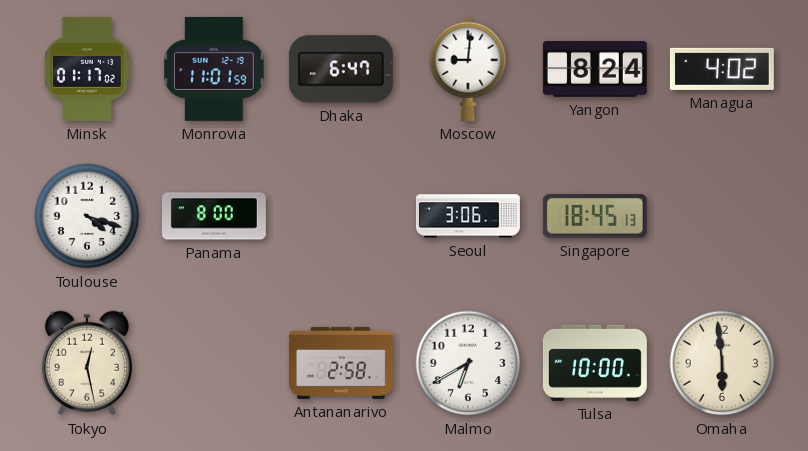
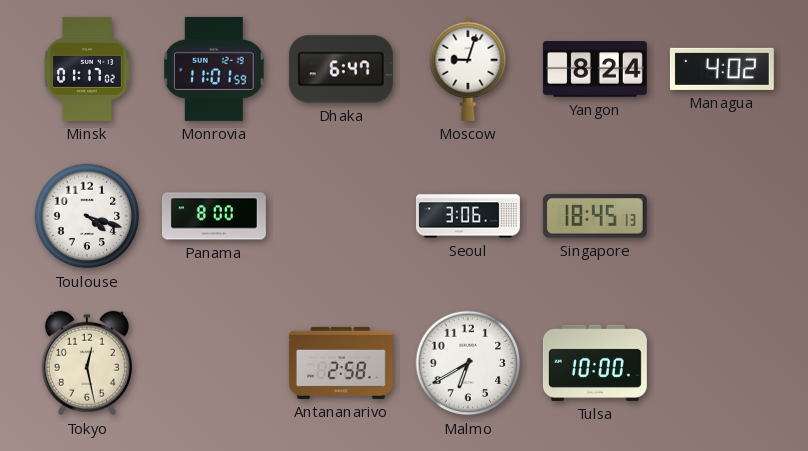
Moscow: 9:01 -> 9:03 (468, 69)
Omaha: 5:59 -> none (722, 363)
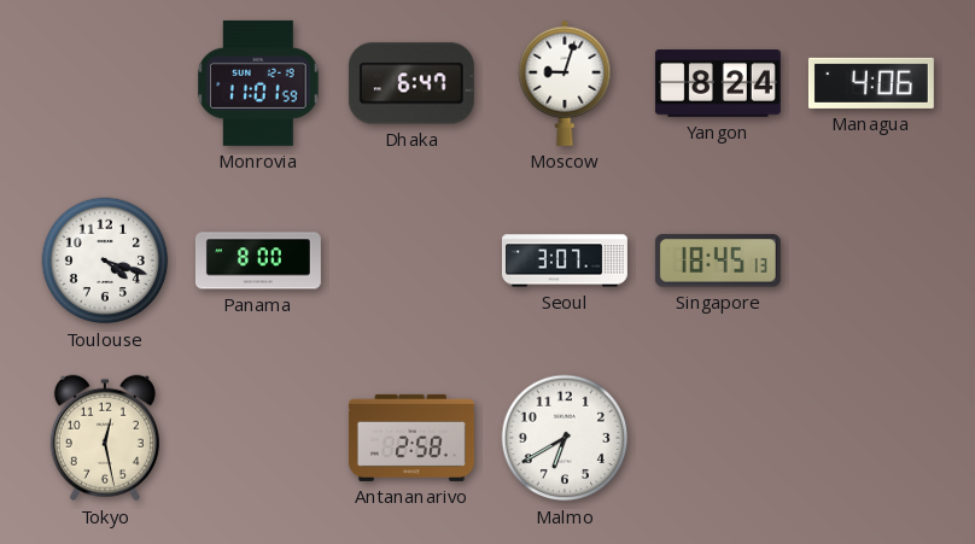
Minsk: 01:17 -> none (88, 69)
Managua: 4:02 -> 4:06 (871, 83)
Seoul: 3:06 -> 3:07 (565, 261)
Tulsa: 10:00 -> none (595, 363)
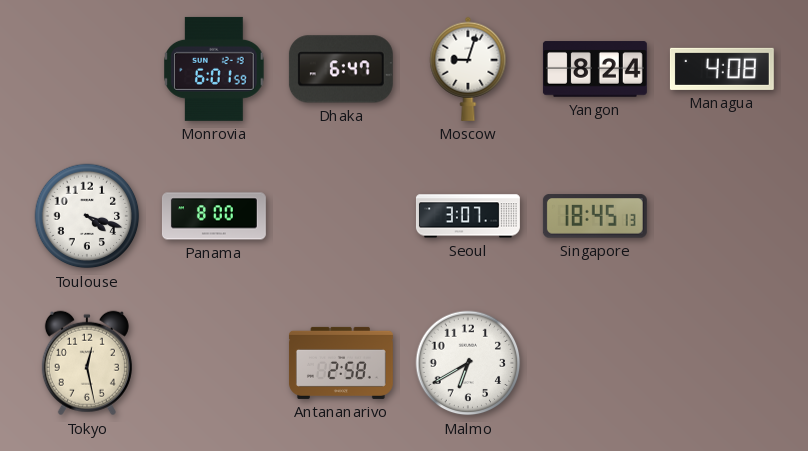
Monrovia: 11:01 -> 6:01 (214, 69)
Managua: 4:06 -> 4:08 (722, 69)
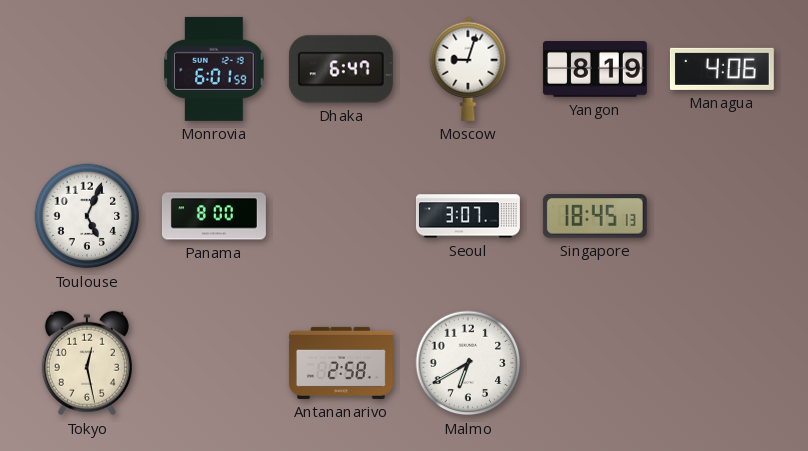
Yangon: 8:24 -> 8:19 (595, 69)
Managua: 4:08 -> 4:06 (722, 69)
Toulouse: 4:18 -> 5:04 (87, 216)
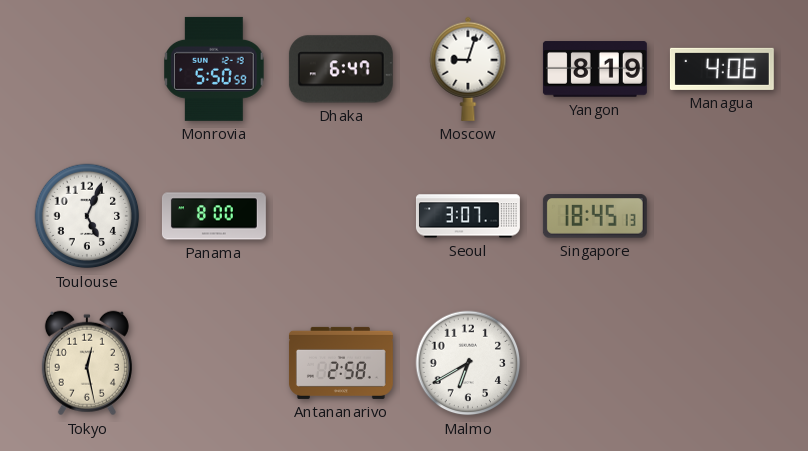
Monrovia: 6:01 -> 5:50 (214, 69)
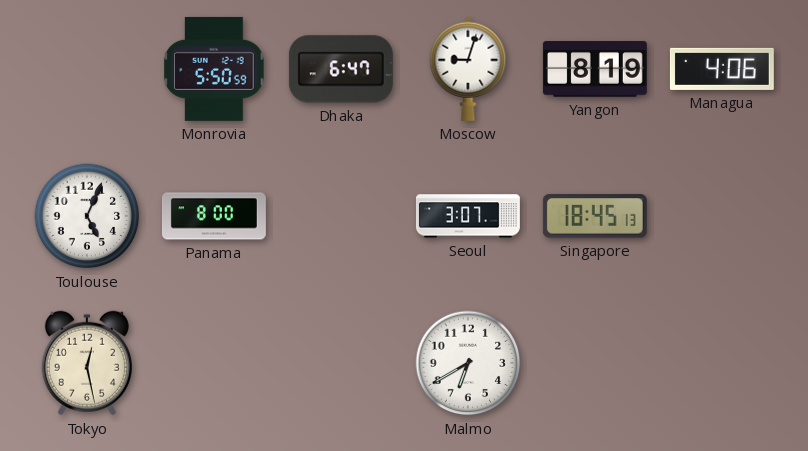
Antananarivo: 2:58 -> none (341, 363)
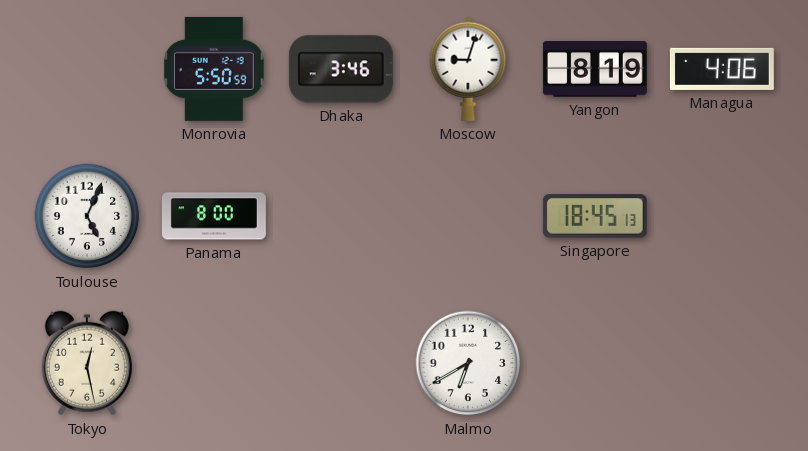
Dhaka: 6:47 -> 3:46 (341, 69)
Seoul: 3:07 -> none (468, 216)
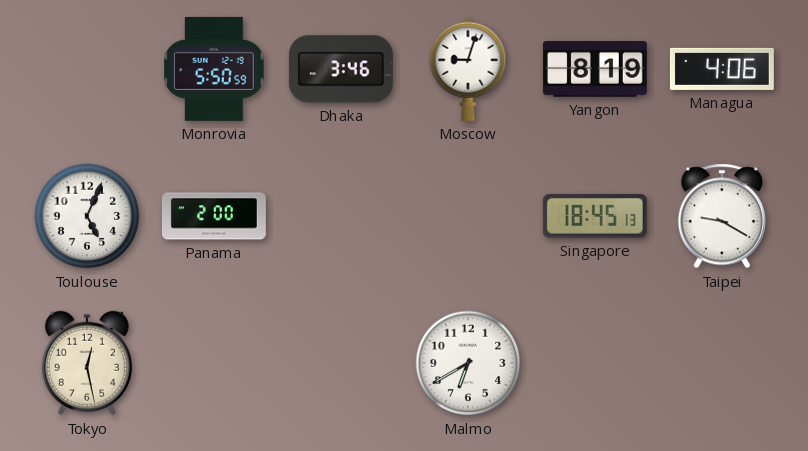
Panama: 8:00 -> 2:00 (214, 216)
Taipei: none -> 9:20 (722, 216)
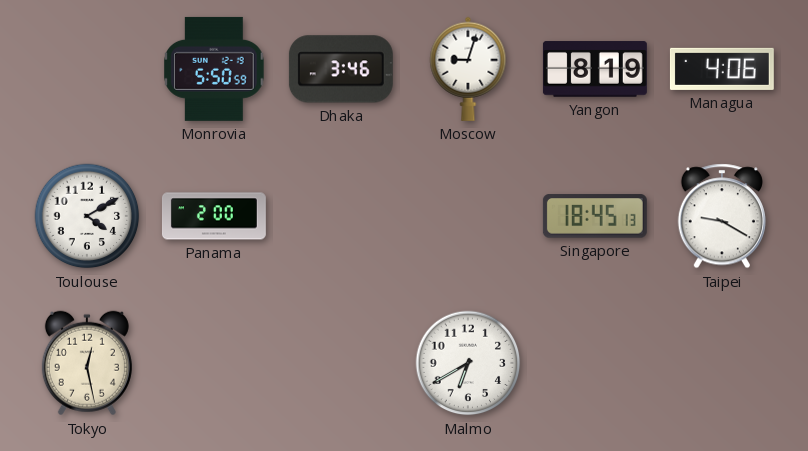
Toulouse: 5:04 -> 4:10 (87, 216)
